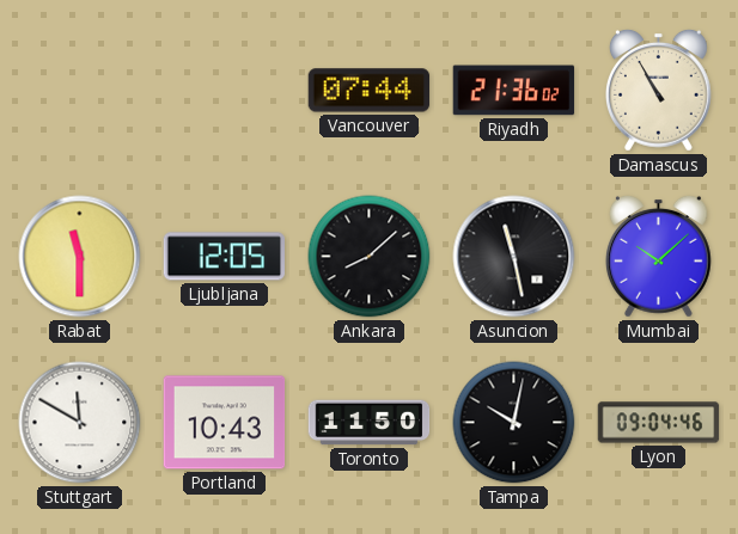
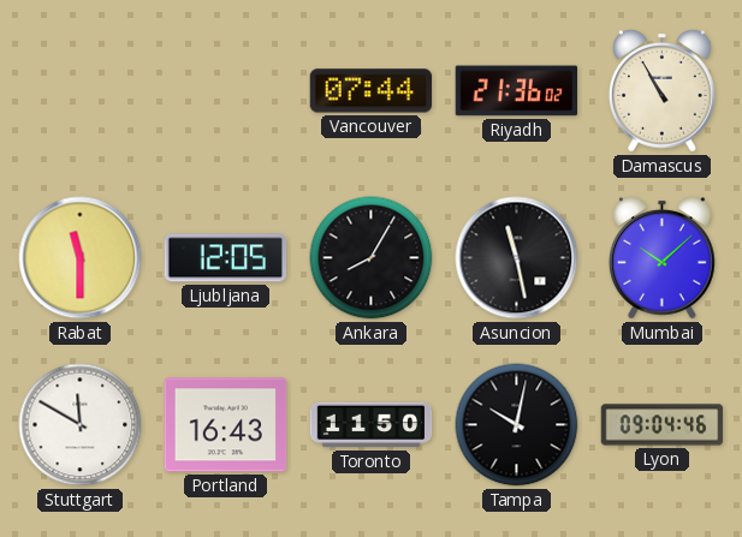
Ankara: 8:08 -> 8:05 (372, 258)
Portland: 10:43 -> 16:43 (226, 425)
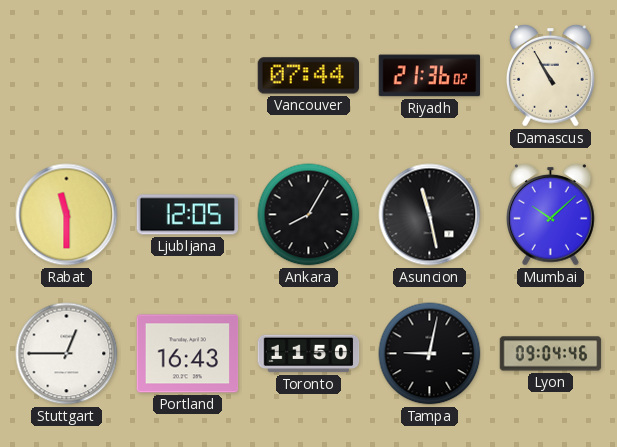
Stuttgart: 11:50 -> 12:45 (67, 354)
Tampa: 10:02 -> 9:02 (430, 354)
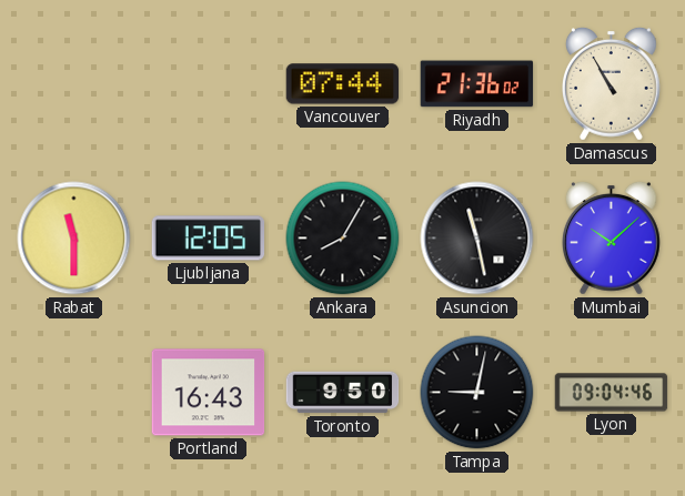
Stuttgart: 12:45 -> none (67, 354)
Toronto: 11:50 -> 9:50 (343, 393)
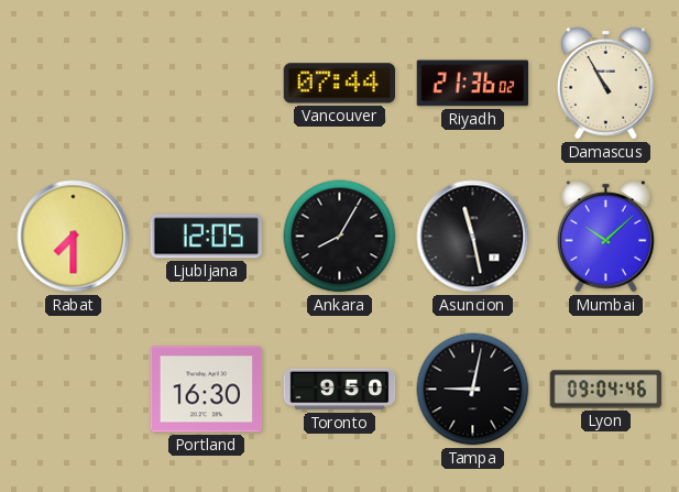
Rabat: 11:30 -> 7:30 (74, 237)
Portland: 16:43 -> 16:30 (207, 390)
